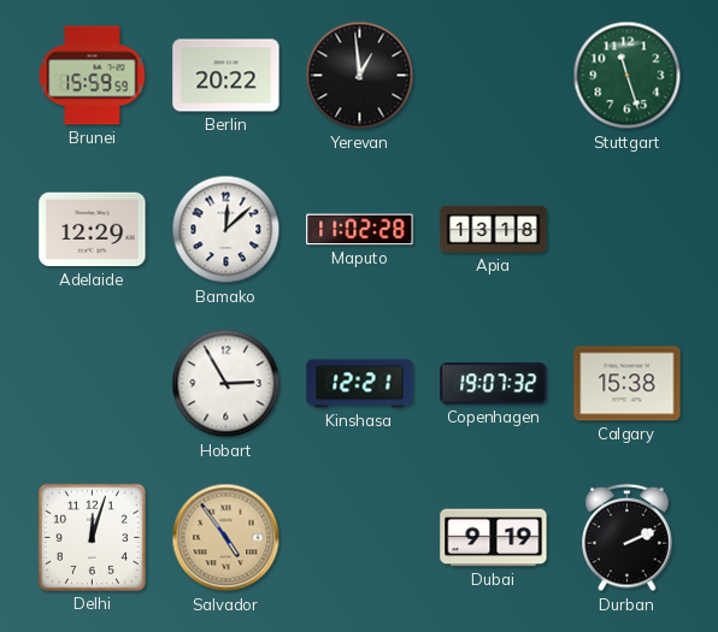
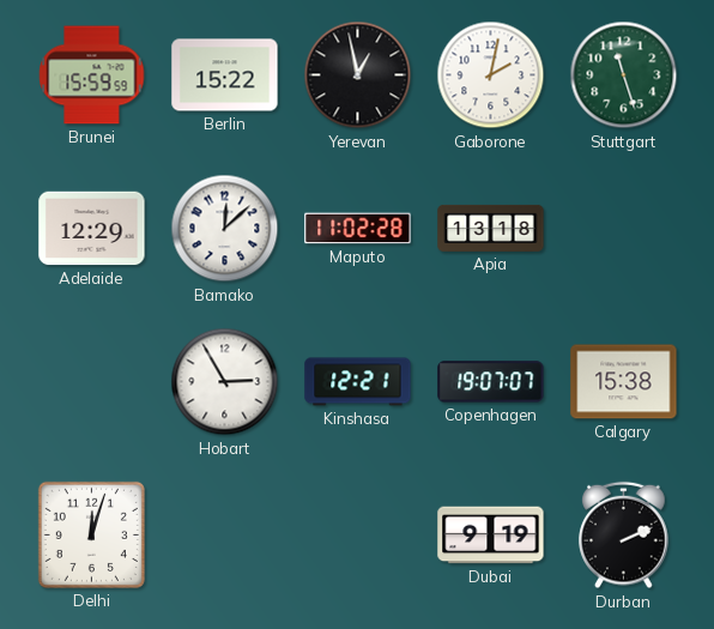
Berlin: 20:22 -> 15:22 (225, 75)
Yerevan: 12:59 -> 12:58 (358, 75)
Gaborone: none -> 2:02 (491, 75)
Copenhagen: 19:07:32 -> 19:07:07 (491, 382)
Salvador: 4:54 -> none (226, 538)
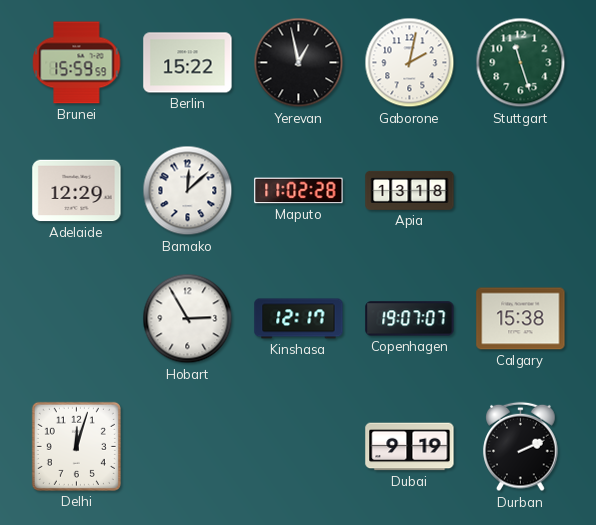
Kinshasa: 12:21 -> 12:17 (299, 319)
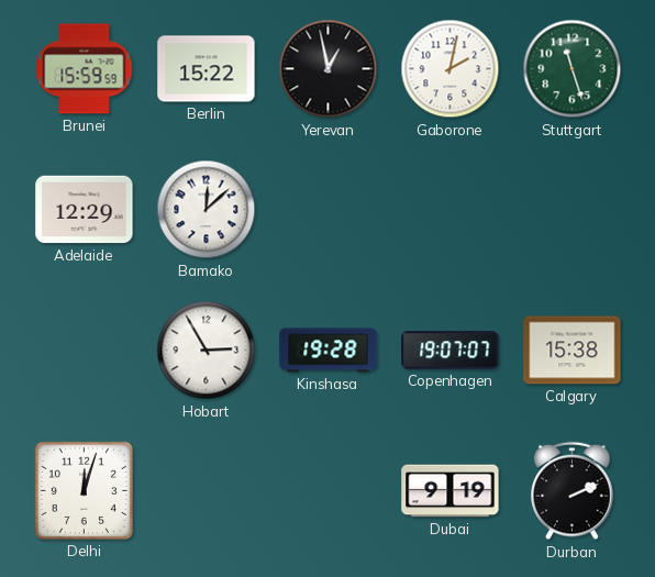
Maputo: 11:02 -> none (299, 191)
Apia: 13:18 -> none (410, 190)
Kinshasa: 12:17 -> 19:28 (329, 351)
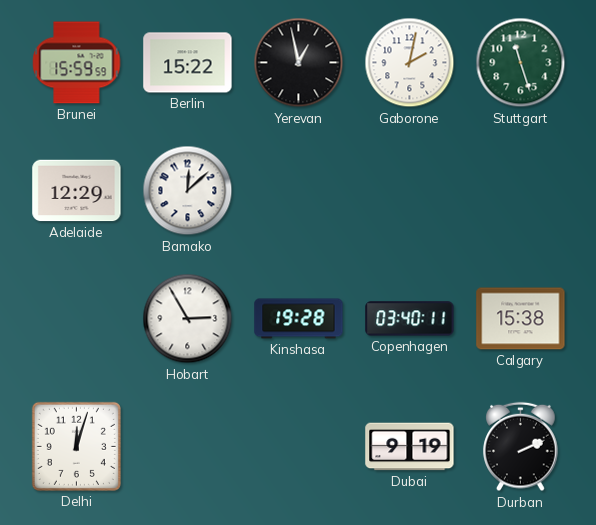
Copenhagen: 19:07 -> 03:40 (410, 319)
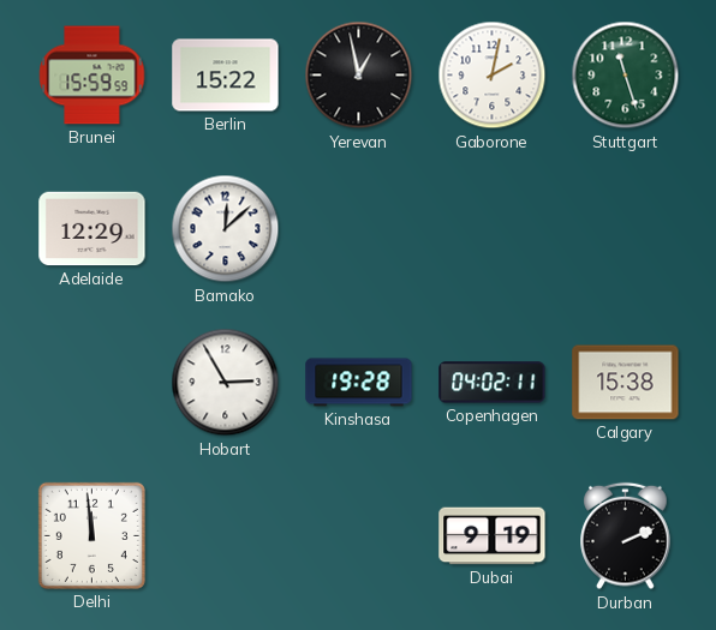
Copenhagen: 03:40 -> 04:02 (493, 383)
Delhi: 12:03 -> 11:59 (91, 535)
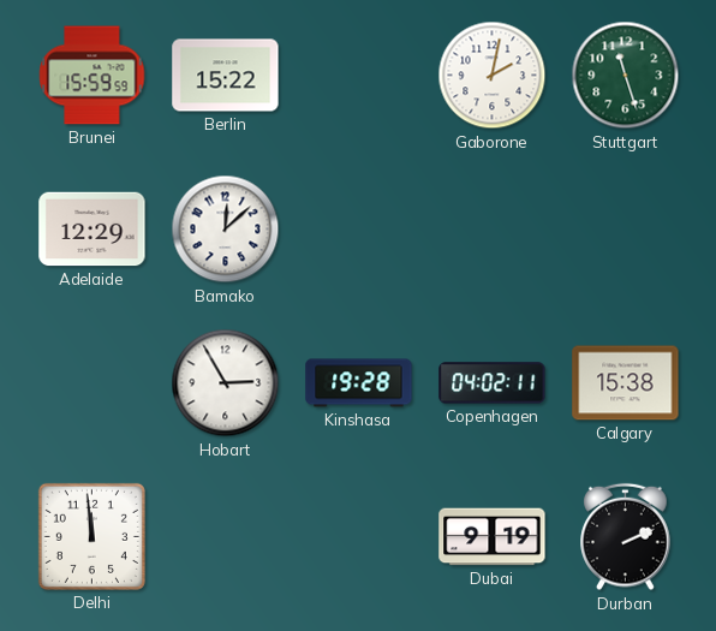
Yerevan: 12:58 -> none (359, 76)
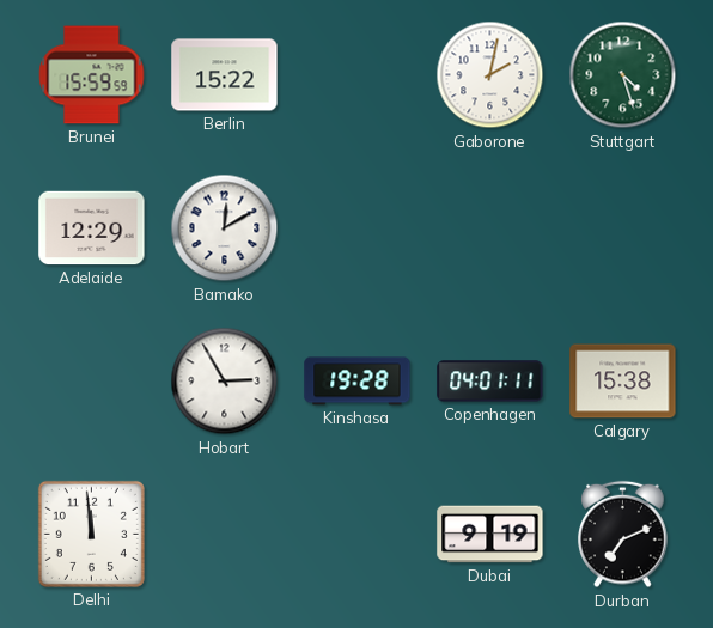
Stuttgart: 11:27 -> 4:27 (623, 75)
Bamako: 12:08 -> 12:10 (225, 228)
Copenhagen: 04:02 -> 04:01 (490, 382)
Durban: 2:11 -> 7:11 (623, 535)
